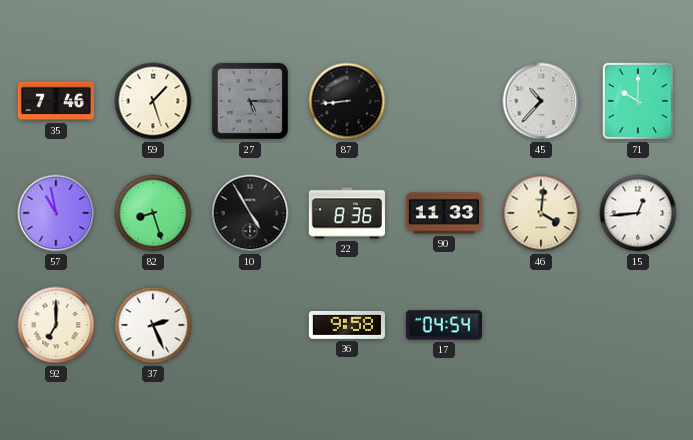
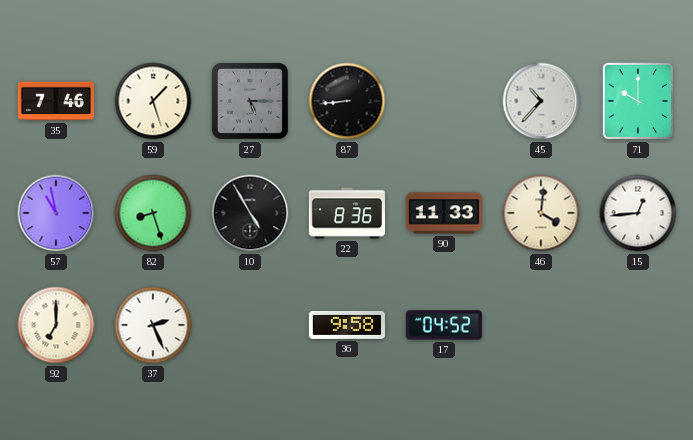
17: 04:54 -> 04:52 (444, 325)
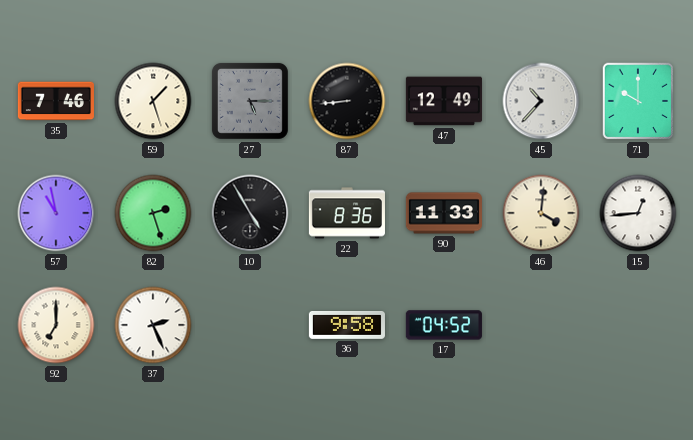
47: none -> 12:49 (444, 101)
82: 8:27 -> 2:27 (153, 213)
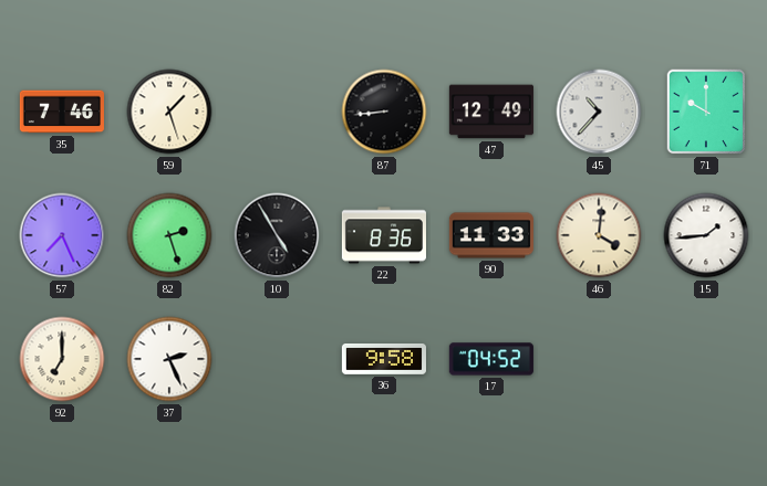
27: 5:15 -> none (250, 101)
57: 10:58 -> 7:26 (62, 235)
15: 12:44 -> 1:44 (706, 235)
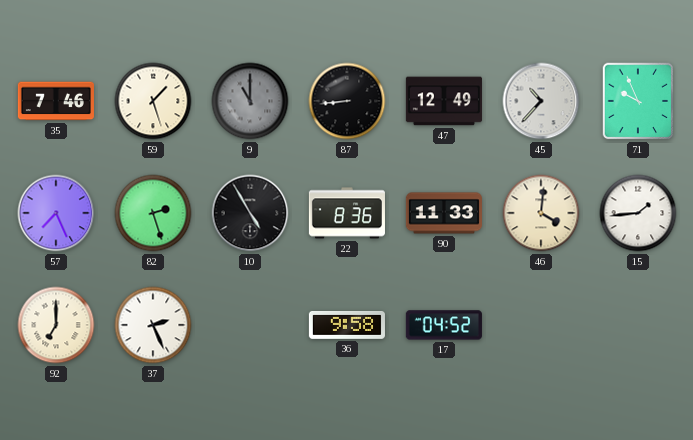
9: none -> 11:00 (250, 101)
71: 10:00 -> 9:56 (638, 101)
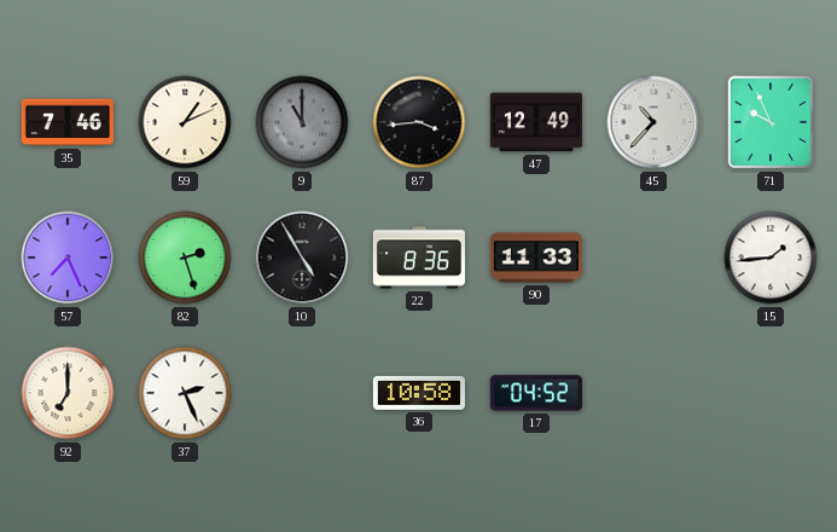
59: 1:27 -> 1:11 (185, 122)
87: 8:44 -> 3:44 (419, 122)
46: 4:01 -> none (541, 213)
36: 9:58 -> 10:58 (419, 393)
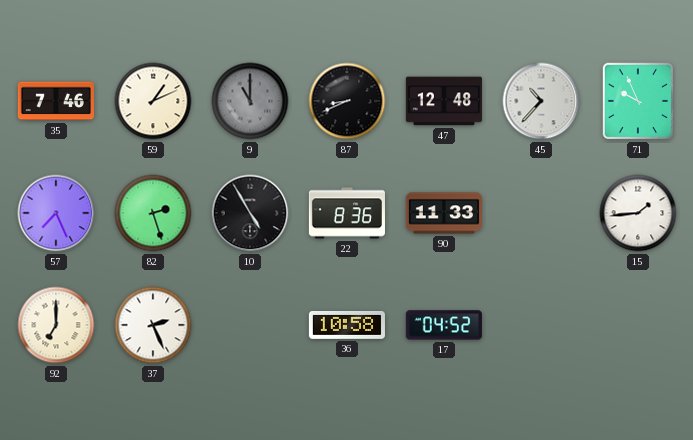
87: 3:44 -> 8:41 (347, 101)
47: 12:49 -> 12:48 (444, 101)
